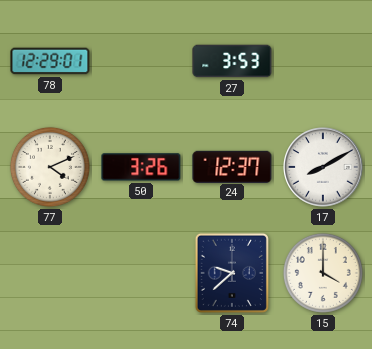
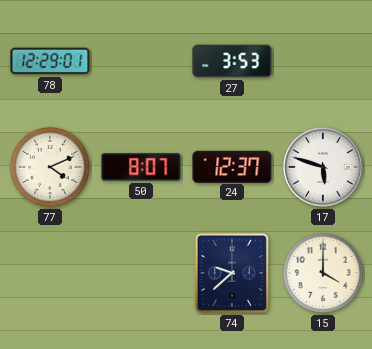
50: 3:26 -> 8:07 (141, 167)
17: 8:10 -> 5:48 (323, 167)
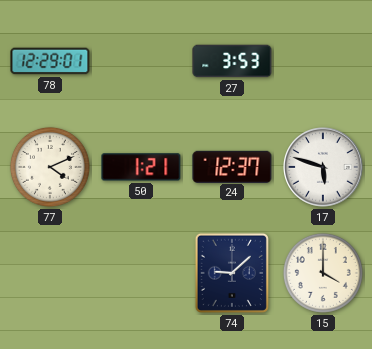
50: 8:07 -> 1:21 (141, 167)
74: 9:38 -> 9:08 (232, 273)
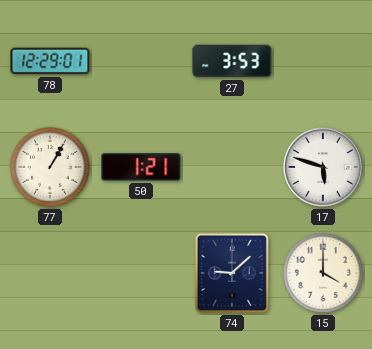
77: 4:11 -> 1:05 (50, 167)
24: 12:37 -> none (232, 166)
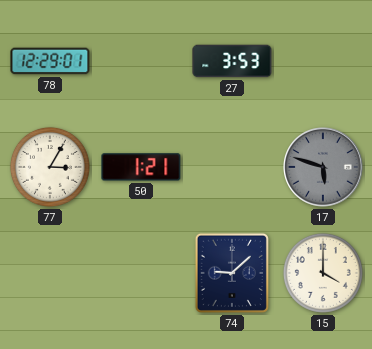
77: 1:05 -> 3:05 (50, 167)
17 dial: white -> grey (323, 167)
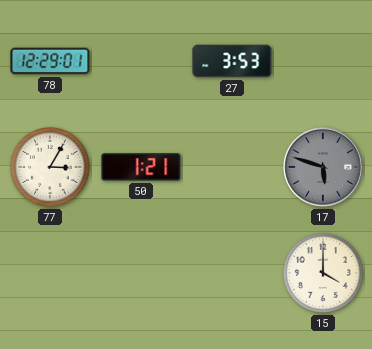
74: 9:08 -> none (232, 273)
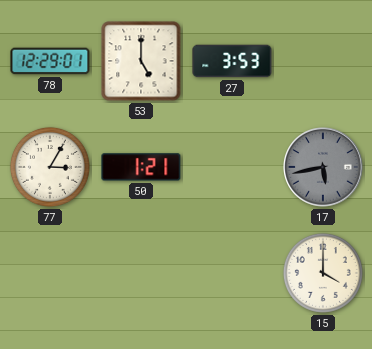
53: none -> 5:00 (141, 61)
17: 5:48 -> 5:43 (323, 167)
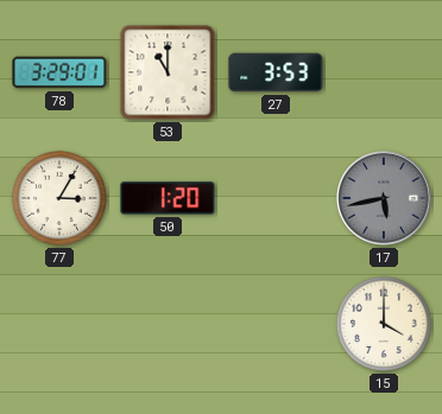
78: 12:29 -> 3:29 (59, 72)
53: 5:00 -> 11:00 (168, 72)
50: 1:21 -> 1:20 (168, 198)
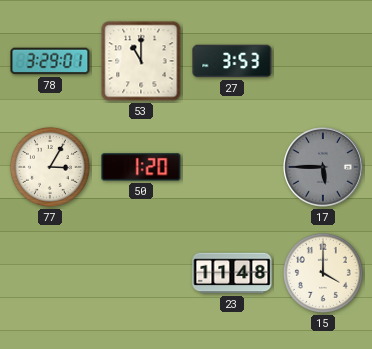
17: 5:43 -> 5:45 (323, 167)
23: none -> 11:48 (232, 273)
